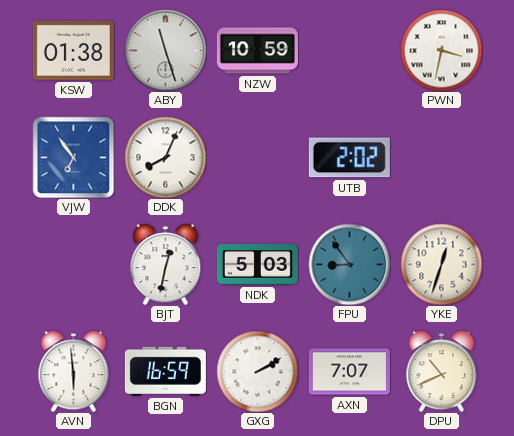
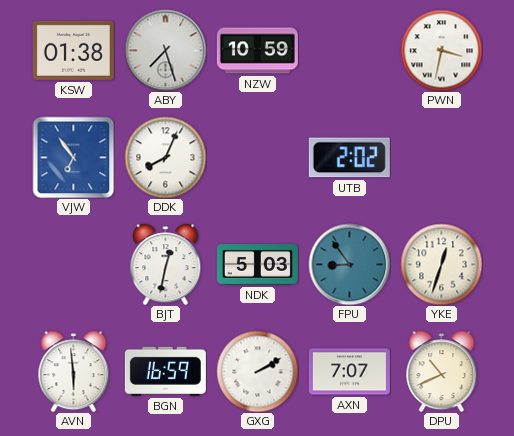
ABY: 11:27 -> 7:27 (165, 50)
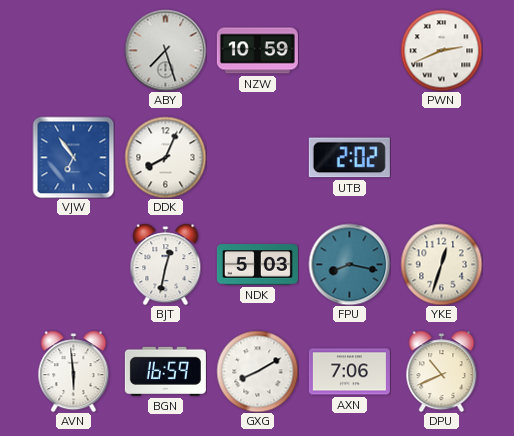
KSW: 01:38 -> none (73, 50)
PWN: 3:32 -> 2:41 (441, 50)
FPU: 8:54 -> 8:17 (349, 264)
GXG: 2:10 -> 8:10 (257, 371)
AXN: 7:07 -> 7:06 (349, 372)
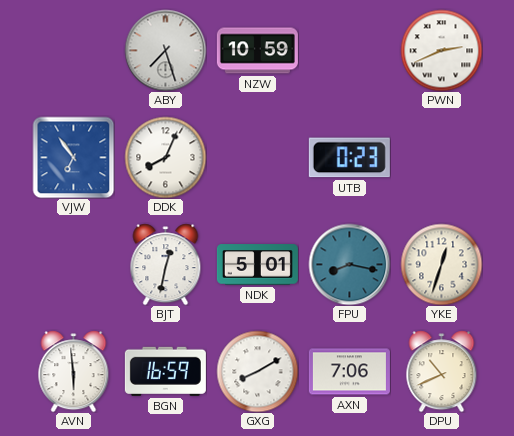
UTB: 2:02 -> 0:23 (349, 158)
NDK: 5:03 -> 5:01 (257, 265)
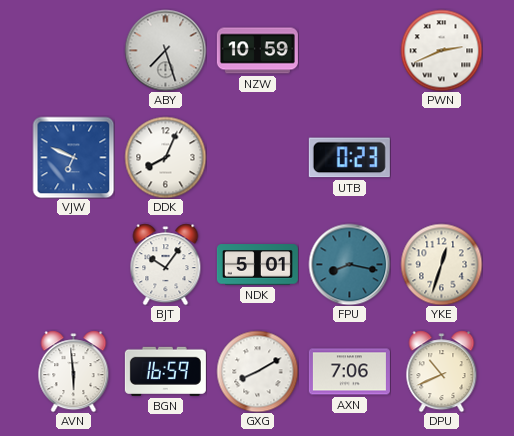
VJW: 6:54 -> 6:49 (73, 157)
BJT: 12:32 -> 10:06 (166, 264)
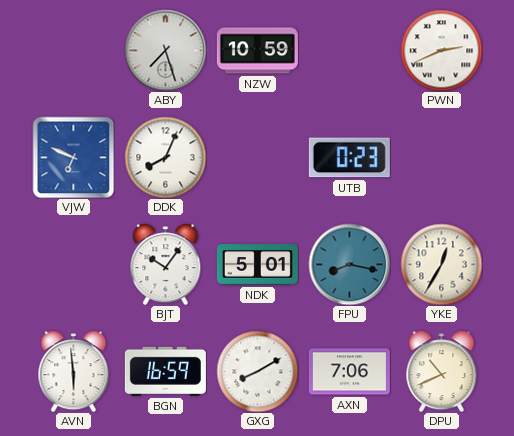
YKE: 12:33 -> 12:35 (441, 264)
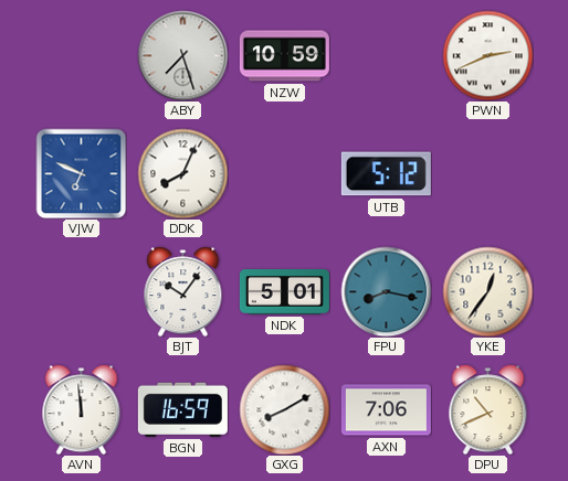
UTB: 0:23 -> 5:12 (386, 174)
YKE: 12:35 -> 12:36 (487, 291)
AVN: 5:59 -> 11:59 (82, 409)
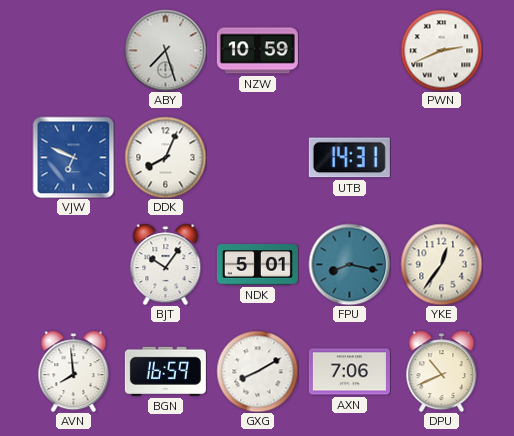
UTB: 5:12 -> 14:31 (349, 158)
AVN: 11:59 -> 7:59 (74, 371)
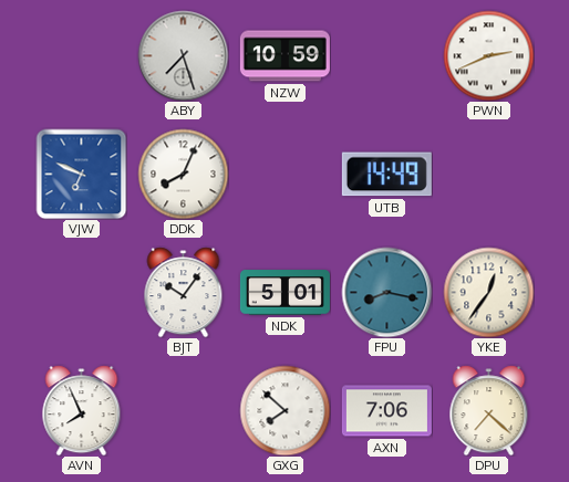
UTB: 14:31 -> 14:49 (386, 175)
AVN: 7:59 -> 7:56 (82, 410)
BGN: 16:59 -> none (165, 371)
GXG: 8:10 -> 7:52 (284, 410)
DPU: 10:41 -> 7:22 (489, 410)
